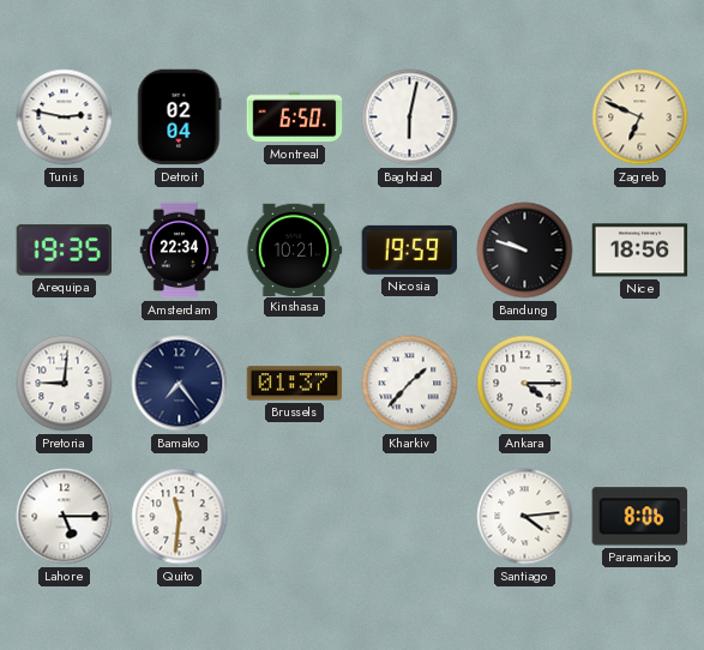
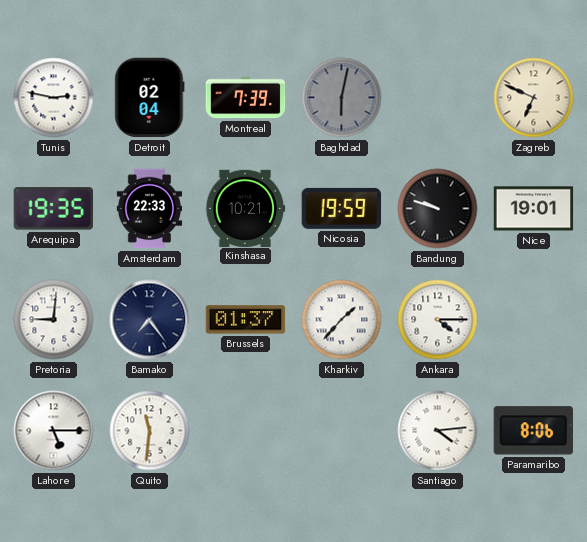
Montreal: 6:50 -> 7:39 (246, 98)
Baghdad dial: white -> grey (342, 98)
Amsterdam: 22:34 -> 22:33 (150, 209)
Nice: 18:56 -> 19:01 (534, 209)
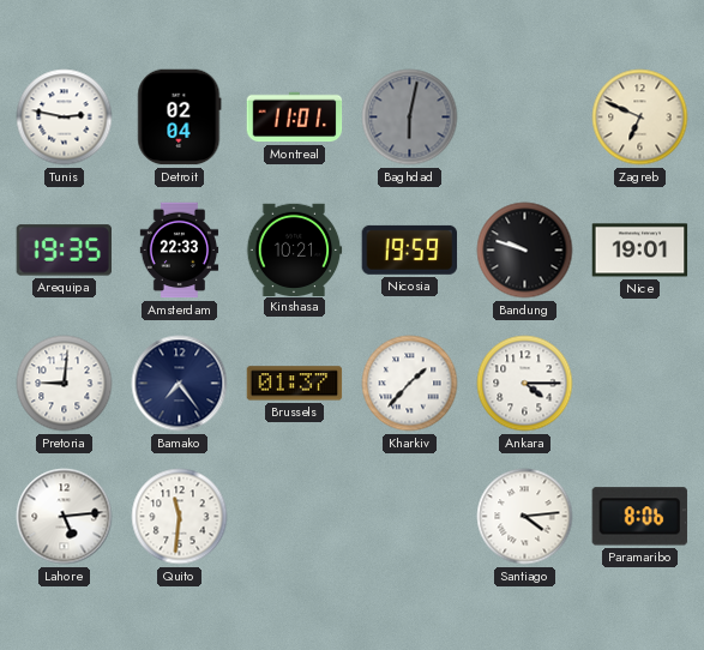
Montreal: 7:39 -> 11:01 (295, 118)
Lahore: 5:15 -> 5:14 (65, 517)
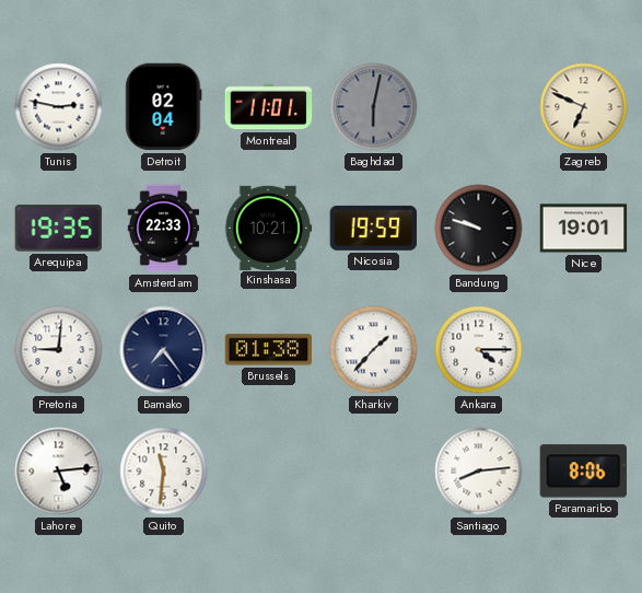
Brussels: 01:37 -> 01:38 (269, 350)
Santiago: 4:14 -> 8:14 (479, 472)
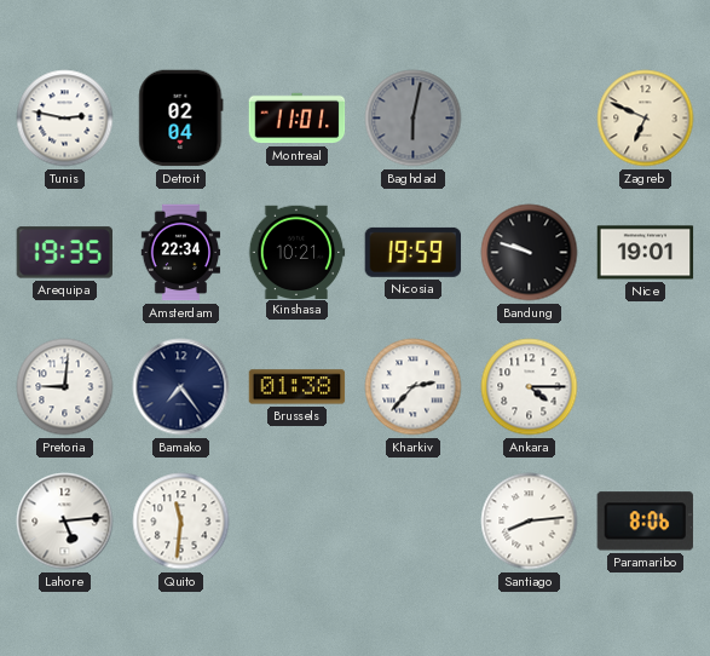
Amsterdam: 22:33 -> 22:34 (181, 253)
Kharkiv: 1:37 -> 2:37 (414, 387)
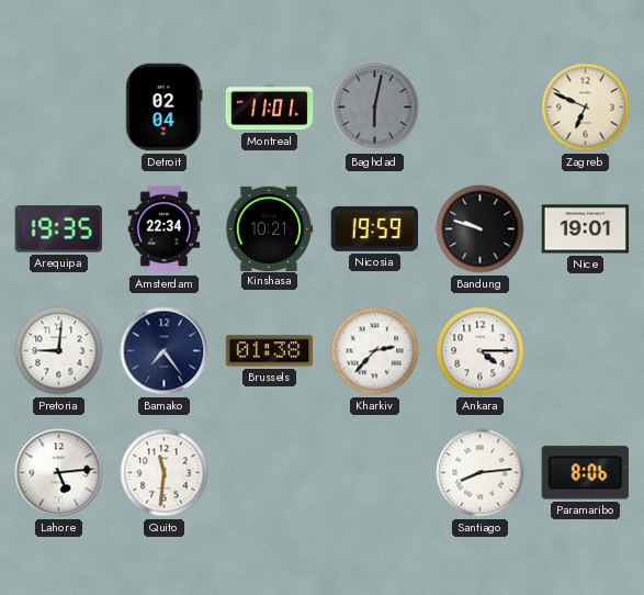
Tunis: 2:47 -> none (65, 119)
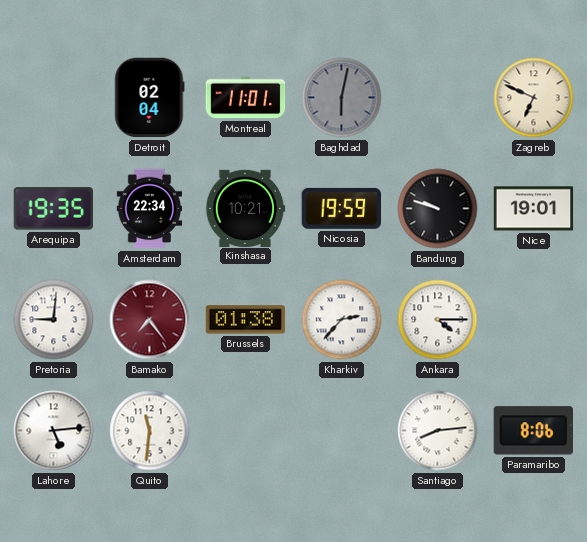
Bamako dial: navy -> burgundy (150, 320)
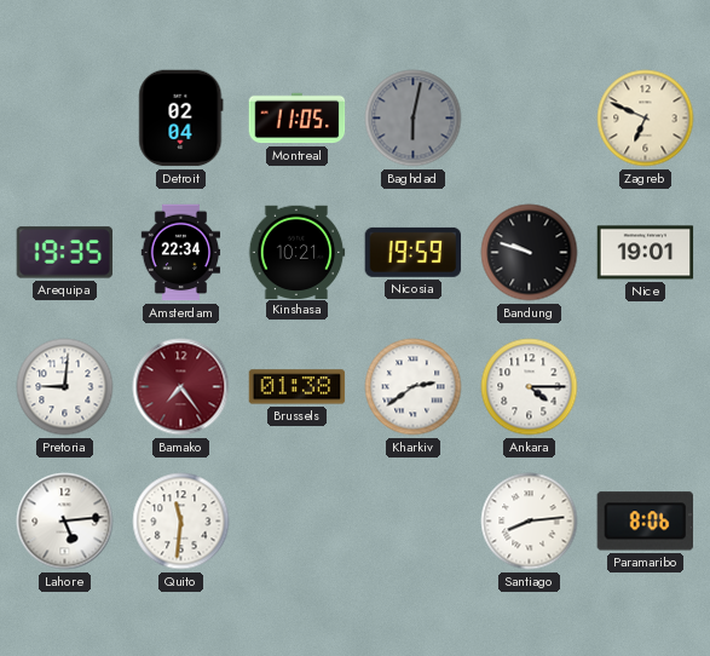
Montreal: 11:01 -> 11:05 (298, 119)
Kharkiv: 2:37 -> 2:39 (414, 387)
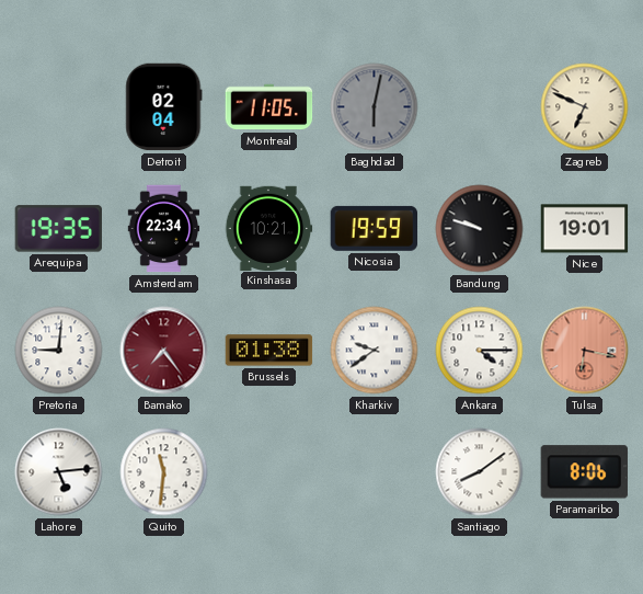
Kharkiv: 2:39 -> 9:39 (375, 351)
Tulsa: none -> 6:17 (585, 351)
Santiago: 8:14 -> 8:09 (480, 472)
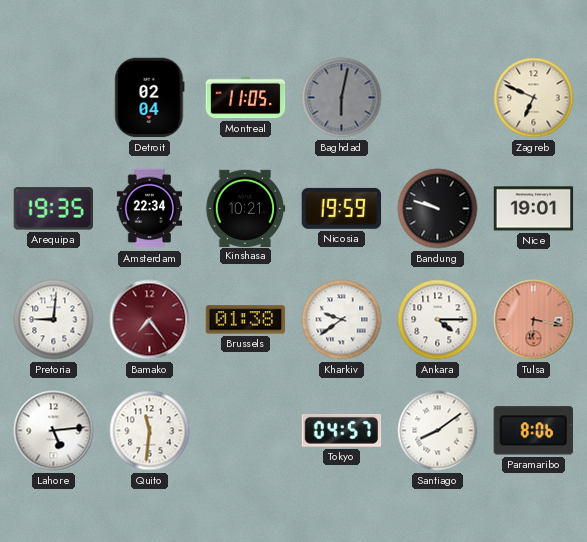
Tokyo: none -> 04:57 (342, 431)
